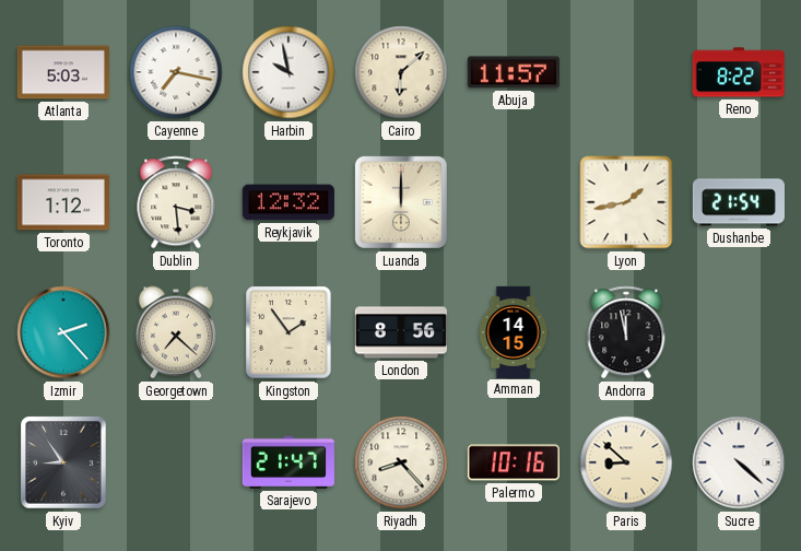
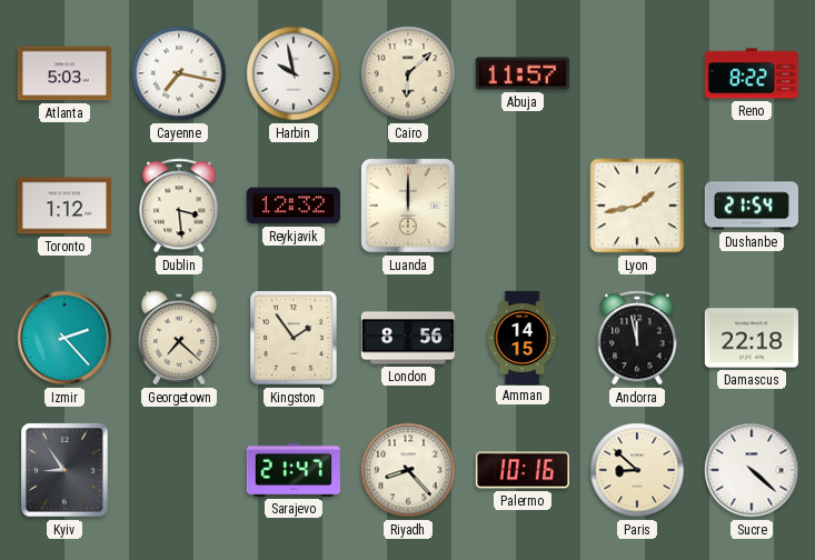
Damascus: none -> 22:18 (752, 338)
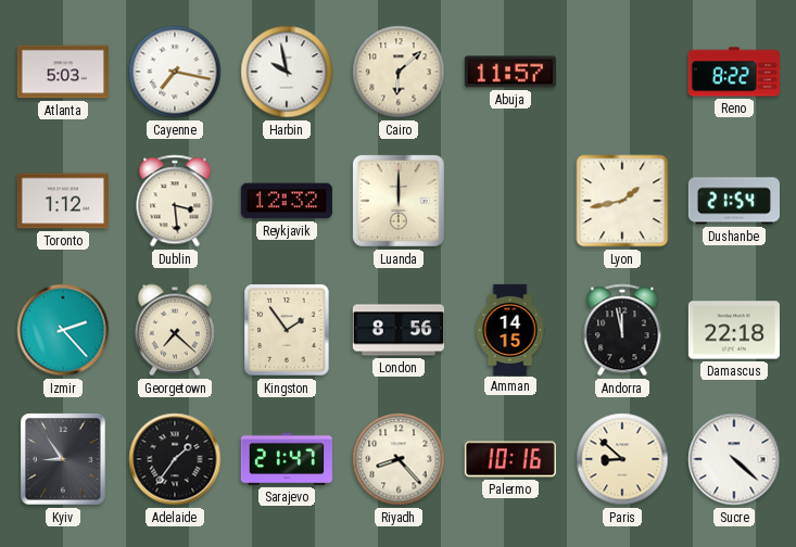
Adelaide: none -> 1:36 (175, 459)
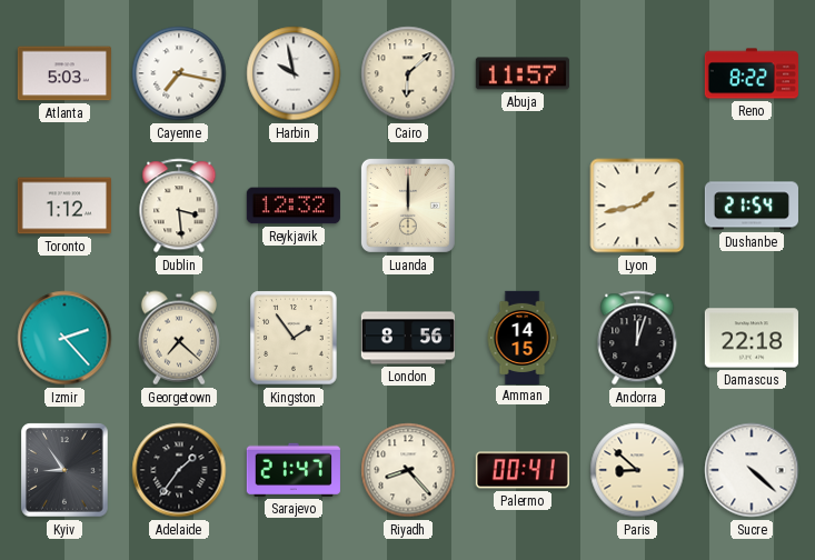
Andorra: 11:58 -> 12:03 (637, 338)
Palermo: 10:16 -> 00:41 (523, 470)
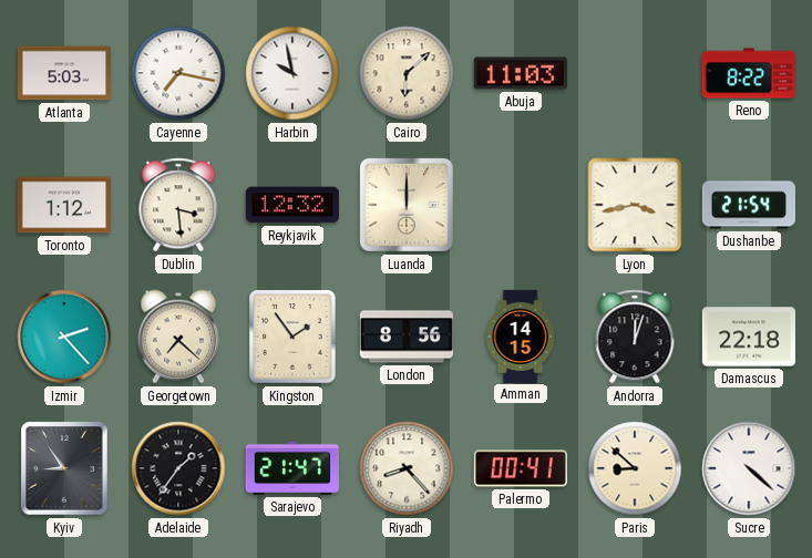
Abuja: 11:57 -> 11:03 (521, 73)
Lyon: 1:43 -> 3:43 (635, 205)
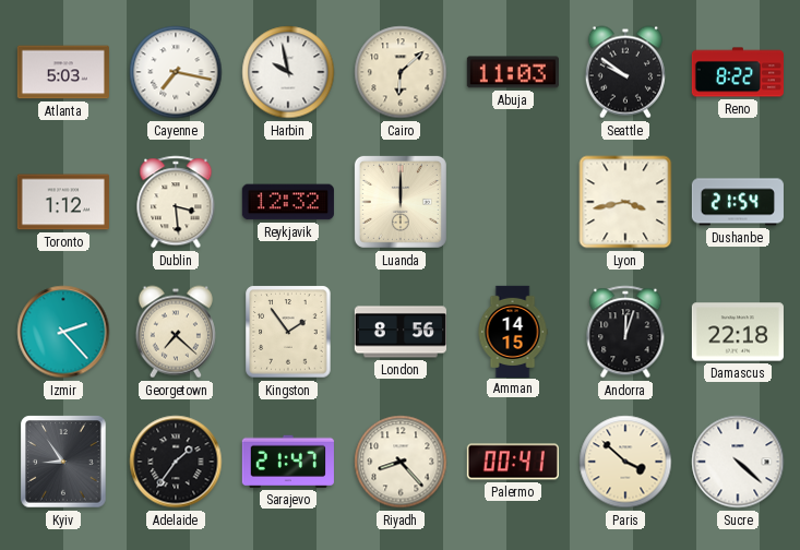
Seattle: none -> 9:51 (625, 72)
Paris: 8:52 -> 3:52 (625, 462)
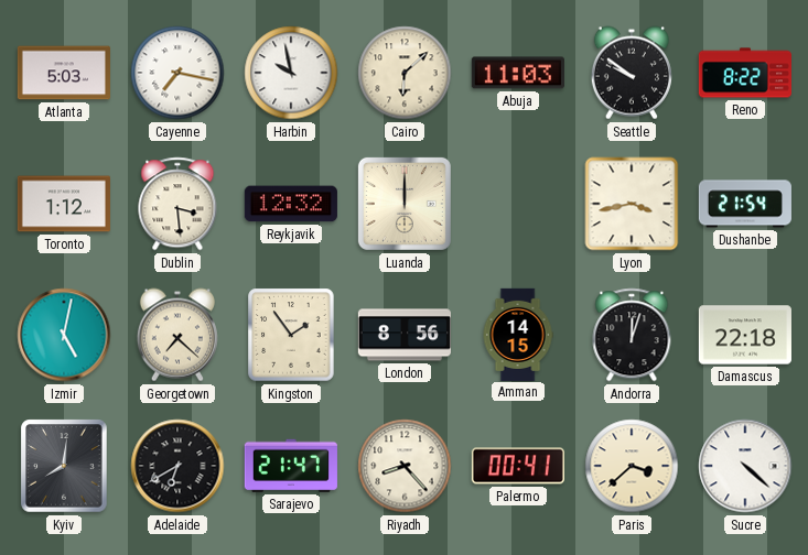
Izmir: 2:23 -> 5:02 (64, 335)
Kyiv: 8:54 -> 8:01 (64, 466)
Adelaide: 1:36 -> 6:40 (177, 466)
Paris: 3:52 -> 3:38 (632, 466)
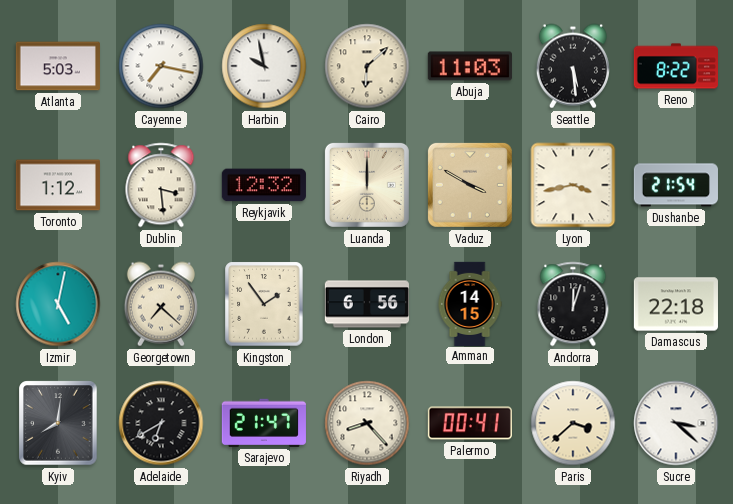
Seattle: 9:51 -> 5:29 (573, 66)
Vaduz: none -> 3:50 (470, 185)
London: 8:56 -> 6:56 (367, 304)
Sucre: 4:22 -> 3:22 (676, 423)
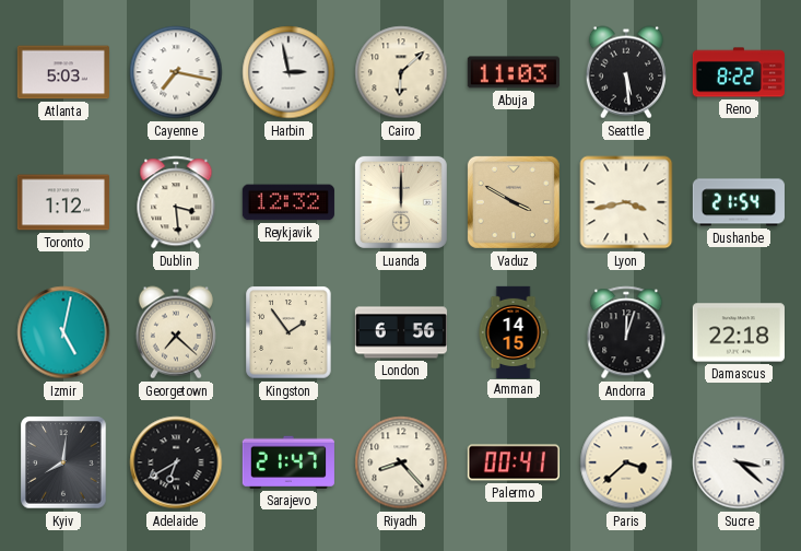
Harbin: 9:58 -> 2:58 (288, 72)
